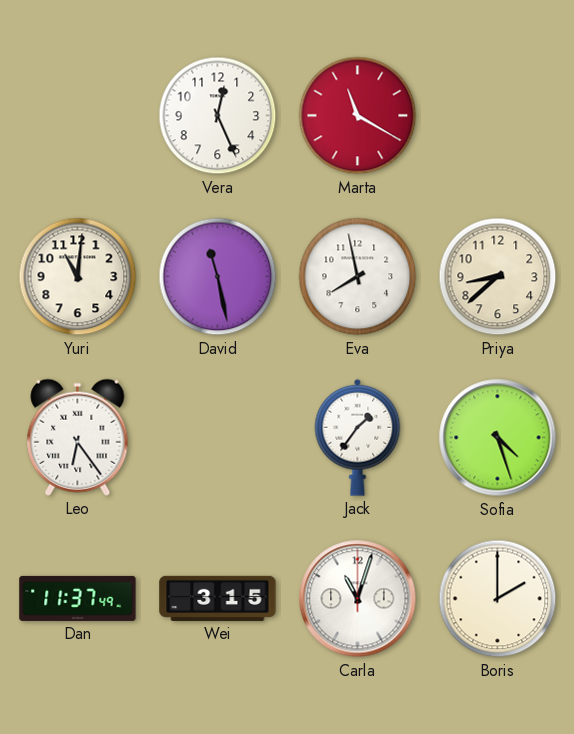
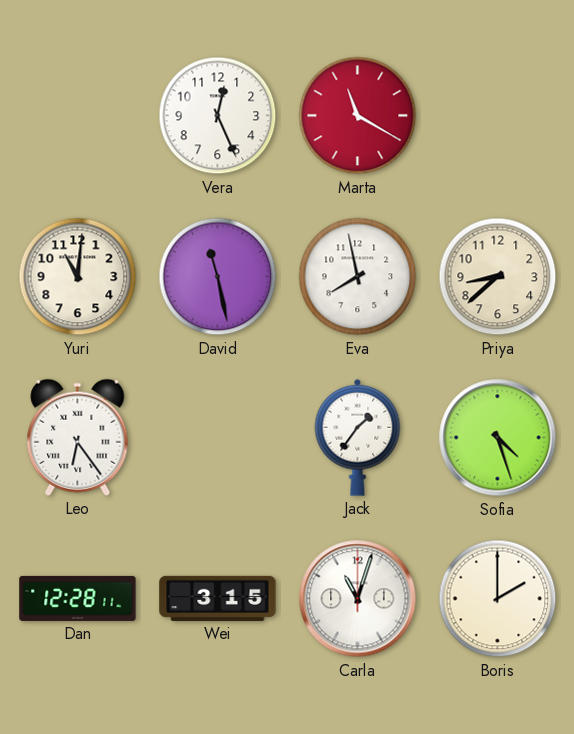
Dan: 11:37 -> 12:28 (78, 598)
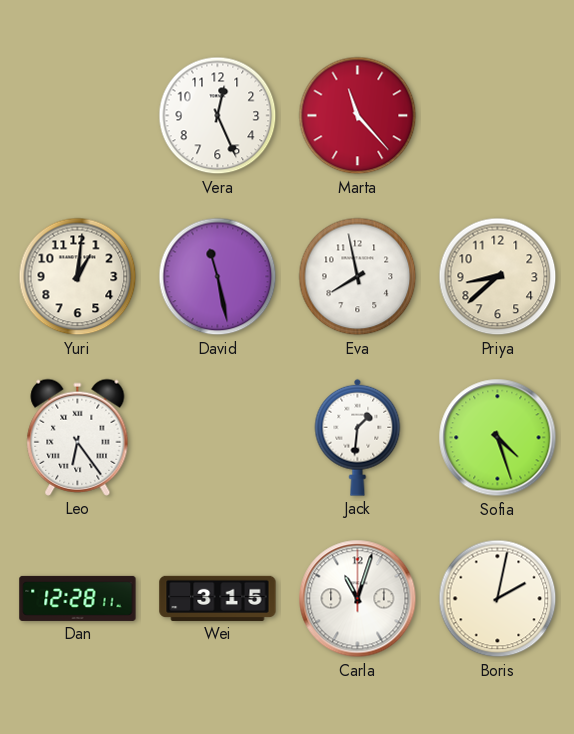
Marta: 11:20 -> 11:23 (358, 116)
Yuri: 11:01 -> 1:01 (78, 277)
Jack: 1:36 -> 1:31 (358, 437)
Boris: 2:00 -> 2:02 (498, 599)
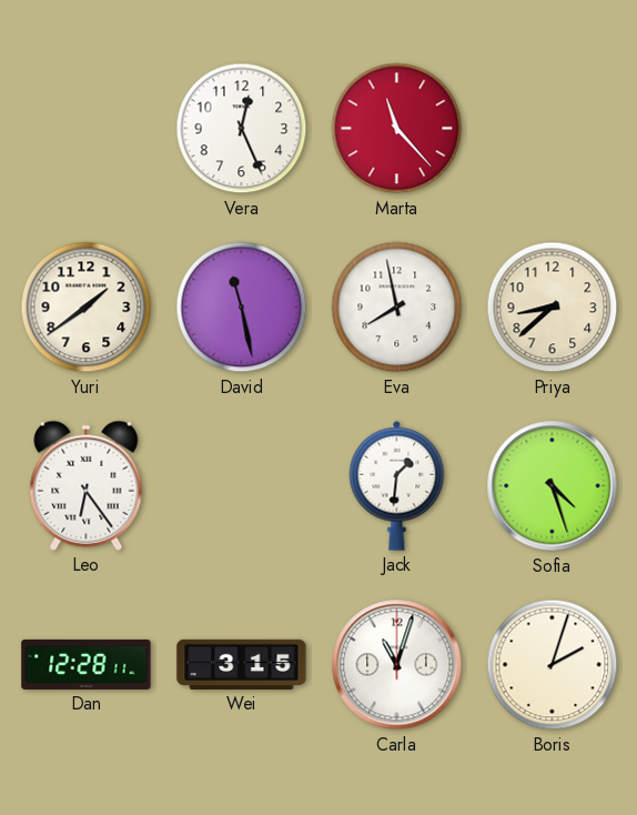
Yuri: 1:01 -> 1:39 (87, 308)
Boris: 2:02 -> 2:03 (553, 665)
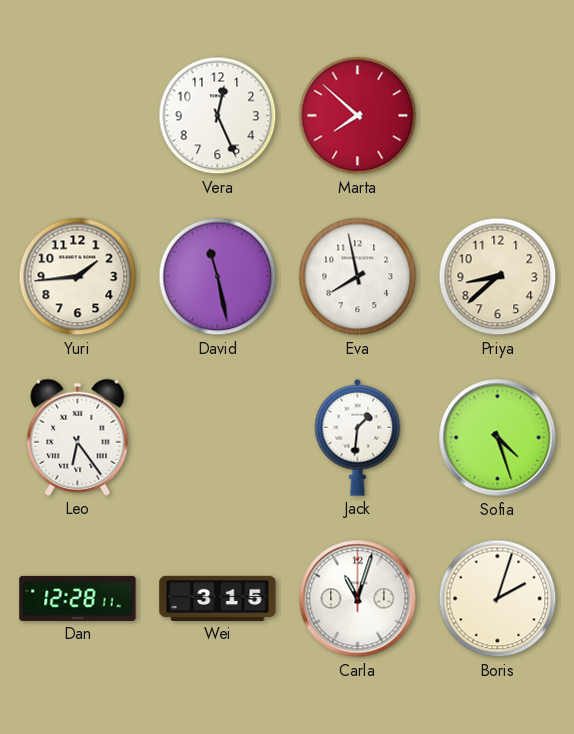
Marta: 11:23 -> 7:52 (358, 116)
Yuri: 1:39 -> 1:44 (78, 277)
